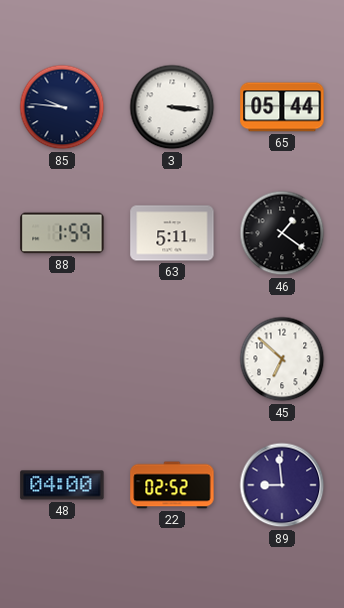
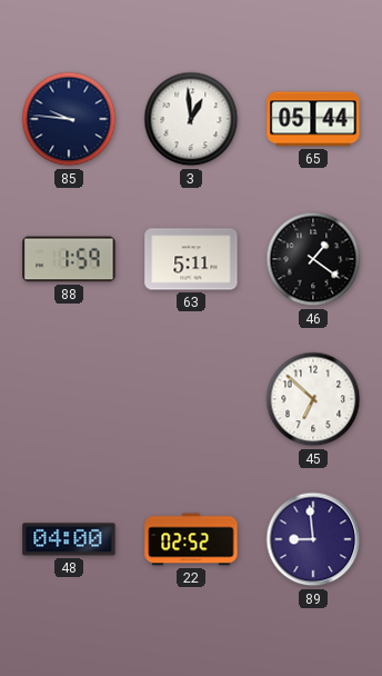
3: 3:16 -> 12:59 (191, 119)
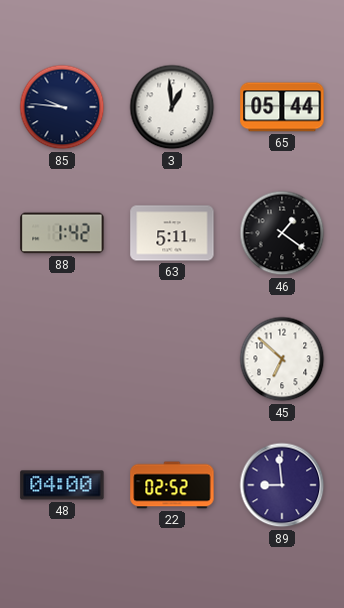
88: 1:59 -> 1:42 (62, 233)
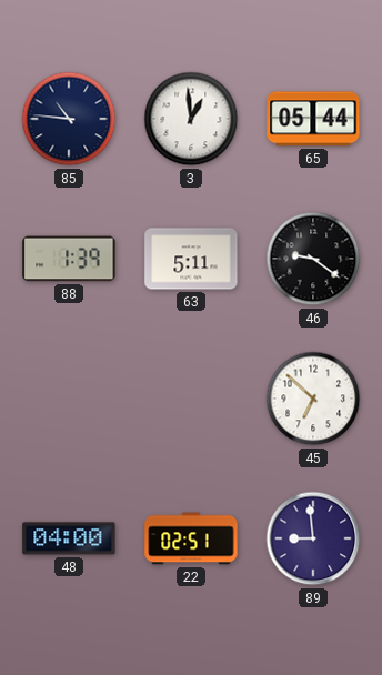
85: 9:46 -> 10:46 (69, 119)
88: 1:42 -> 1:39 (69, 259)
46: 1:21 -> 9:21 (313, 259)
22: 02:52 -> 02:51 (191, 538)
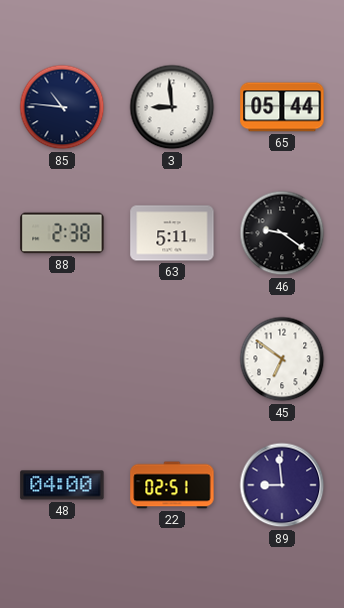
3: 12:59 -> 8:59 (172, 107)
88: 1:39 -> 2:38 (62, 233)
45: 6:52 -> 6:51 (282, 359)
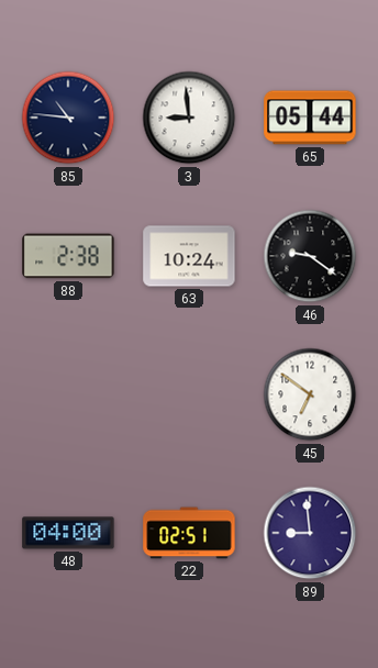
63: 5:11 -> 10:24 (189, 256)
